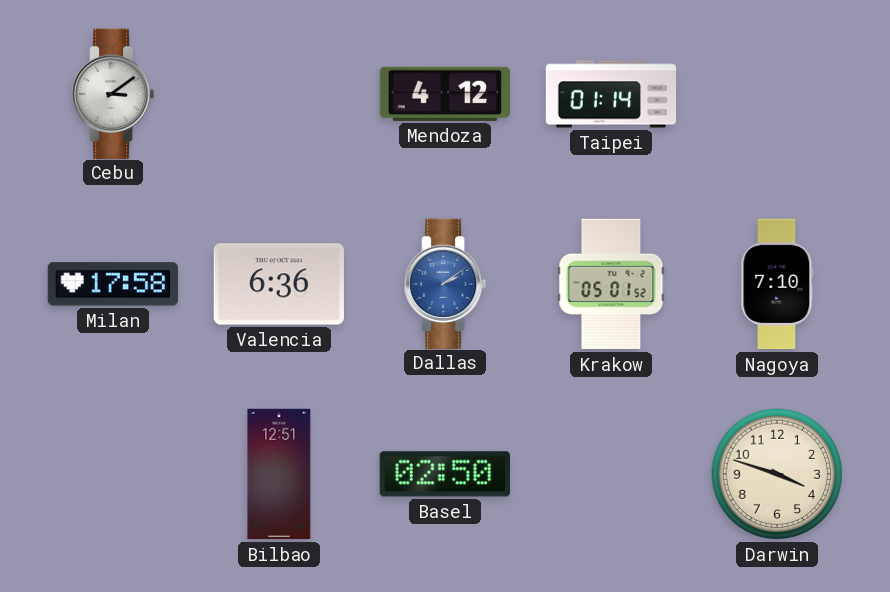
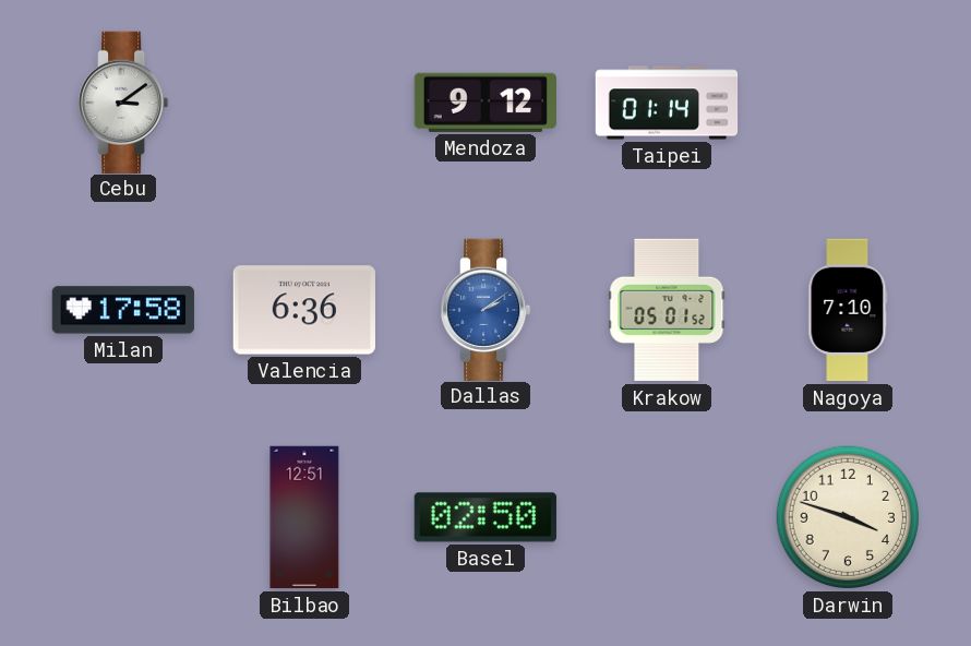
Mendoza: 4:12 -> 9:12 (485, 103)
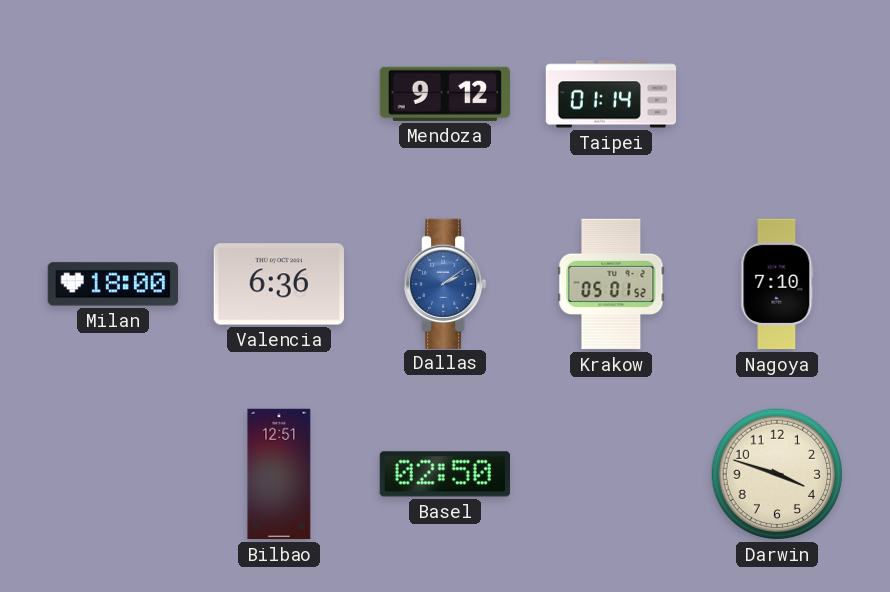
Cebu: 3:09 -> none (124, 101)
Milan: 17:58 -> 18:00 (113, 284)
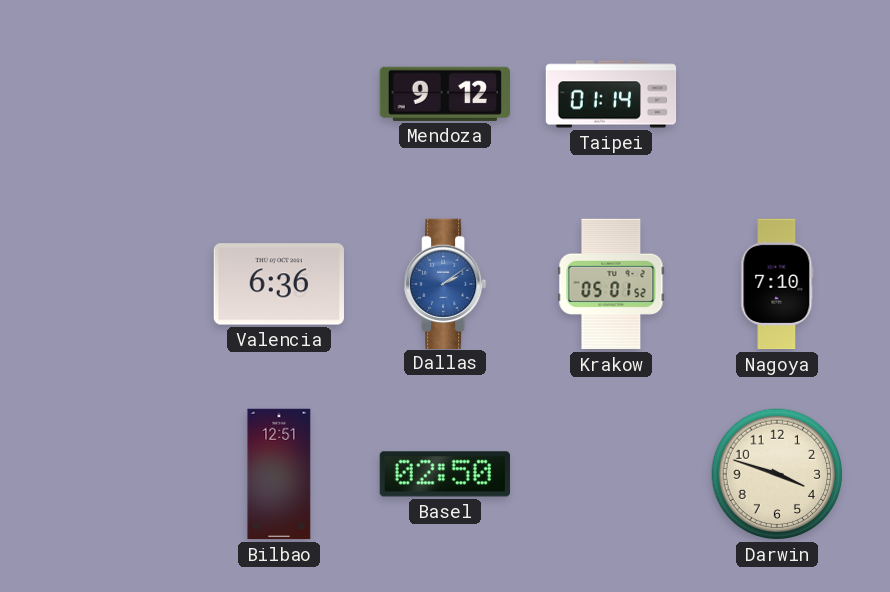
Milan: 18:00 -> none (113, 284)
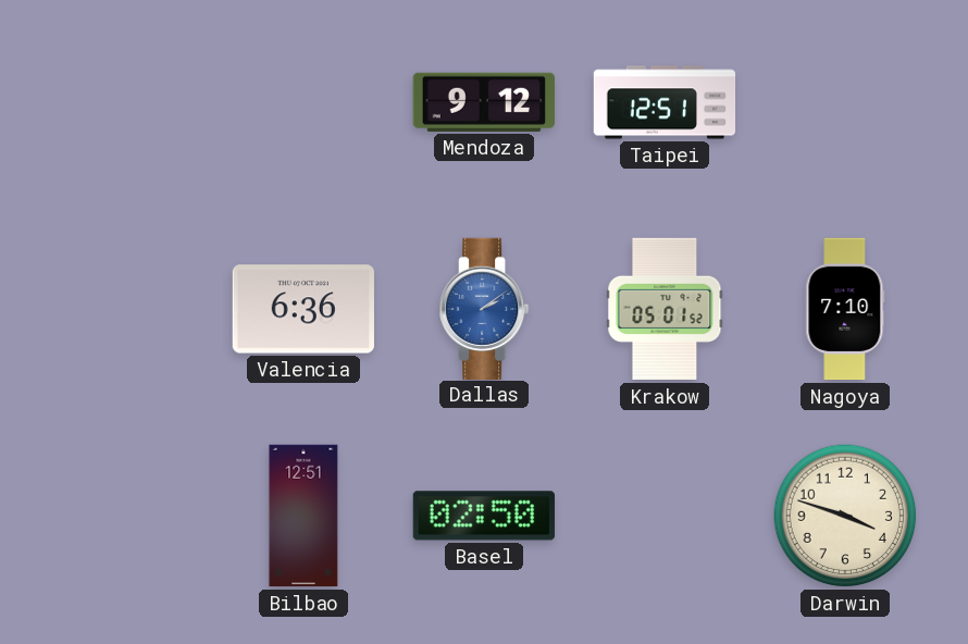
Taipei: 01:14 -> 12:51 (665, 102)
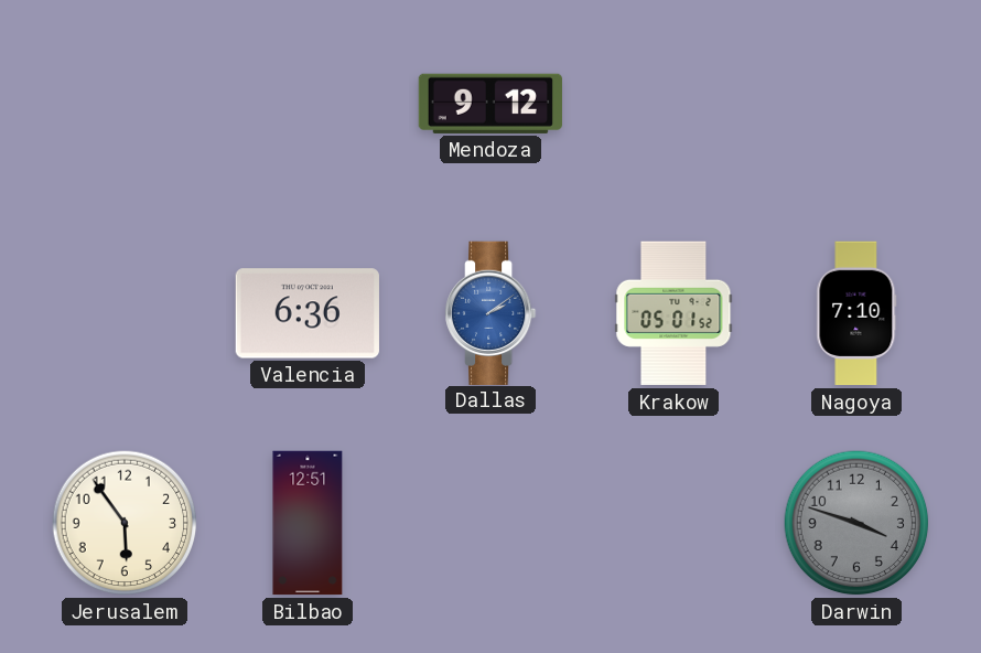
Taipei: 12:51 -> none (665, 102)
Jerusalem: none -> 5:54 (125, 523)
Basel: 02:50 -> none (484, 516)
Darwin dial: cream -> grey (856, 523)
